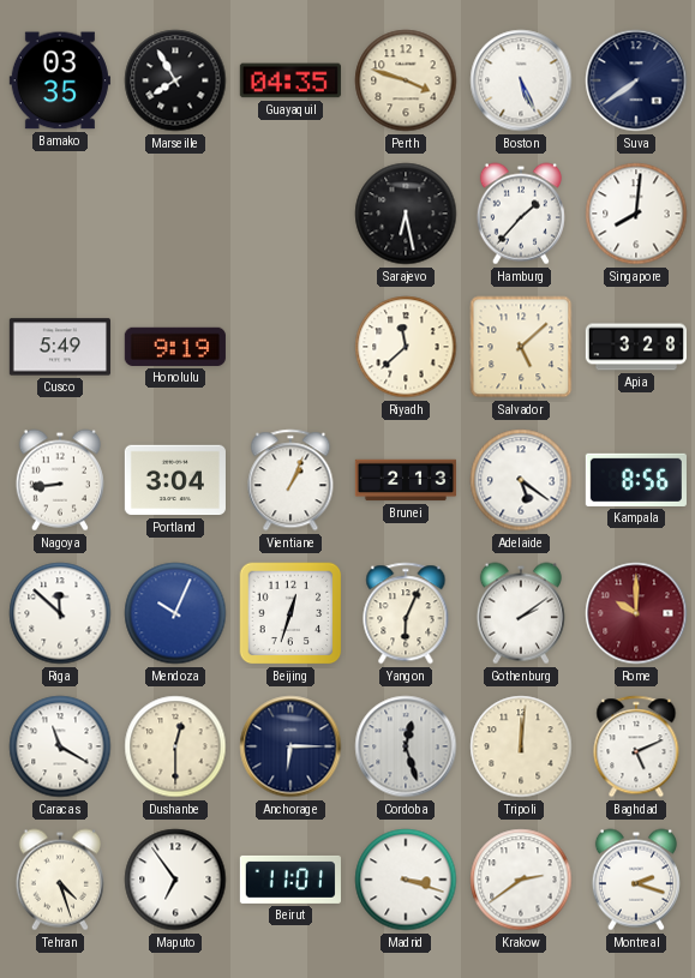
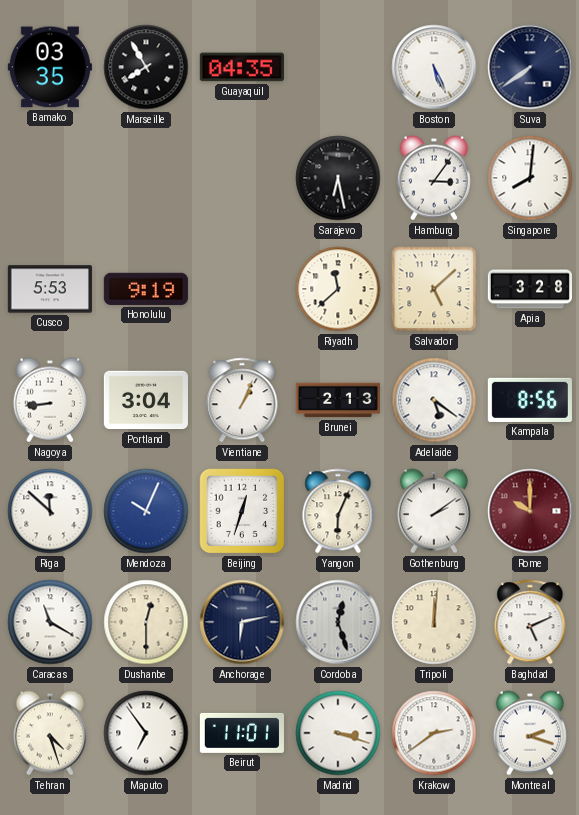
Perth: 3:48 -> none (406, 80)
Hamburg: 1:37 -> 3:06 (434, 178)
Cusco: 5:49 -> 5:53 (50, 289)
Anchorage: 6:15 -> 6:13 (242, 622)
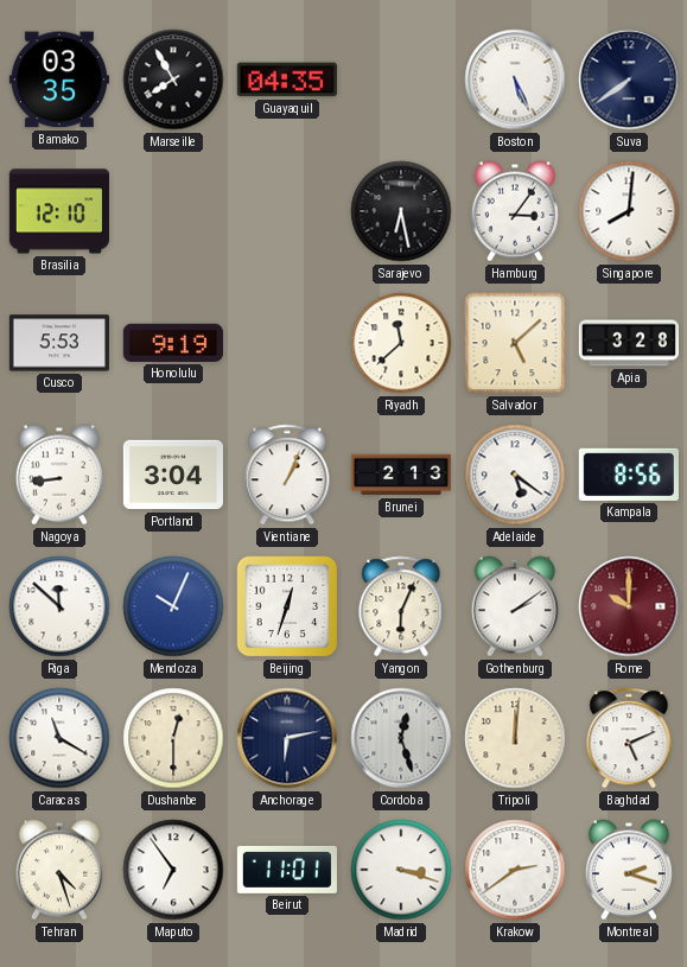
Brasilia: none -> 12:10 (59, 211)
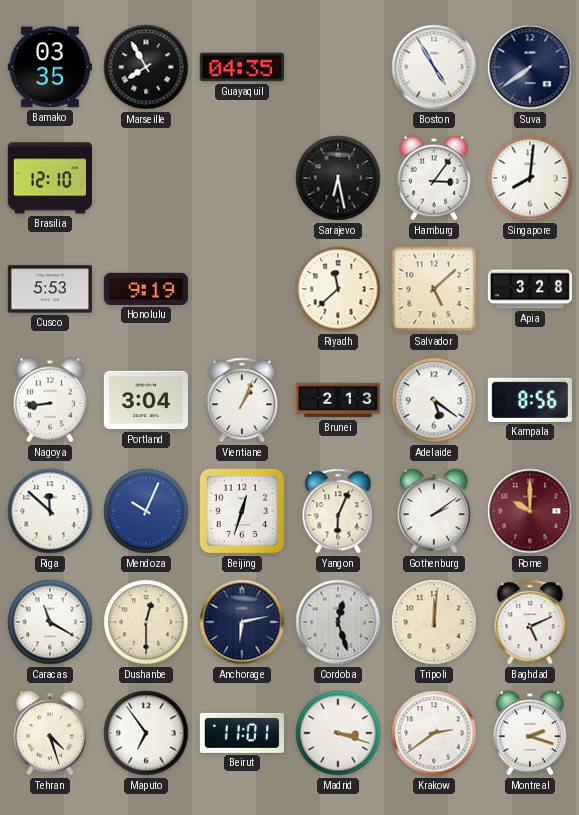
Boston: 5:26 -> 4:55 (434, 67)
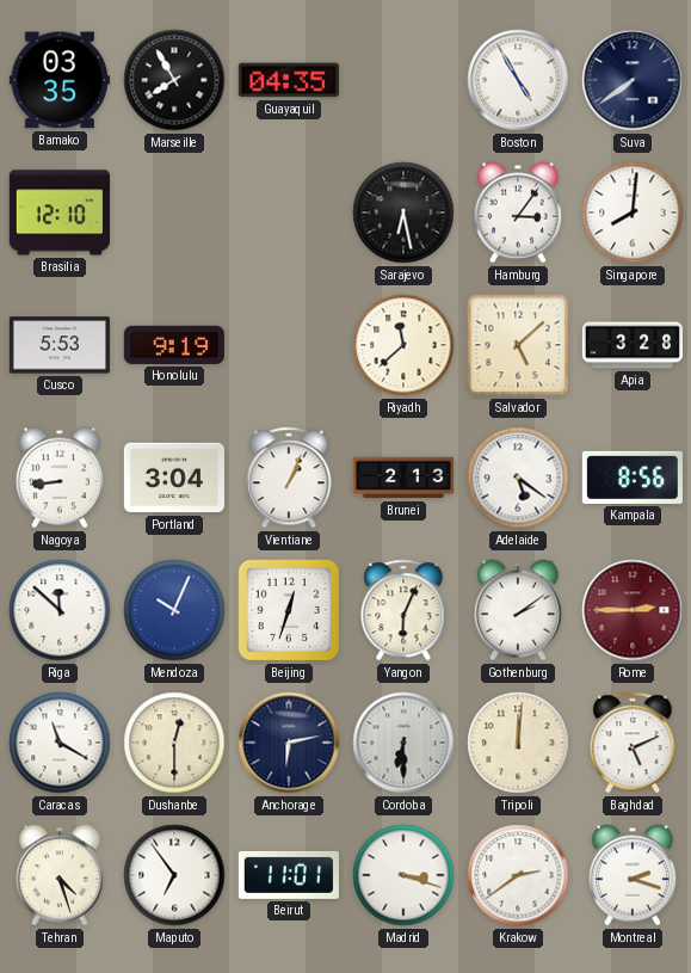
Rome: 10:00 -> 2:45 (633, 610)
Cordoba: 12:27 -> 6:30 (403, 743)
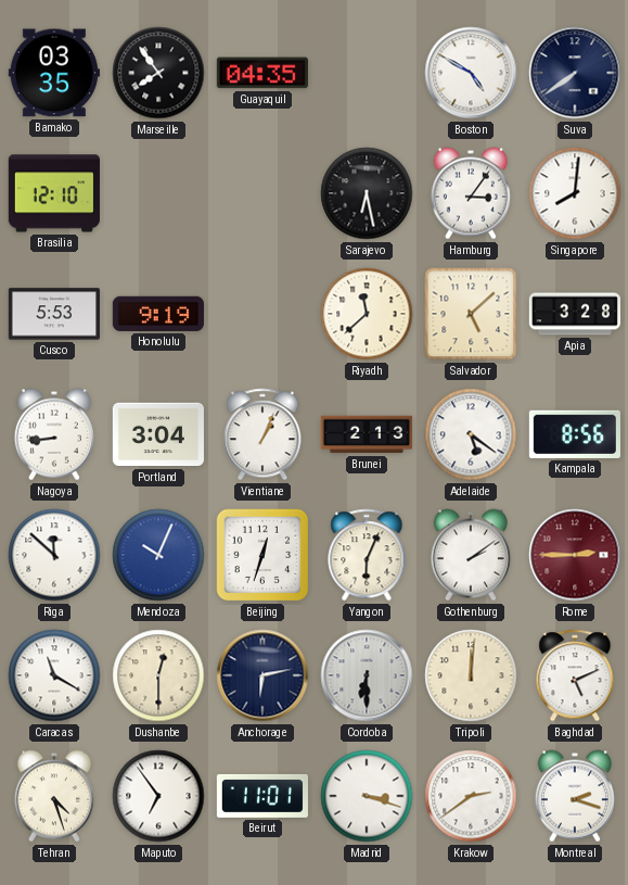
Marseille: 7:55 -> 7:54 (158, 73)
Boston: 4:55 -> 4:50 (471, 73)
